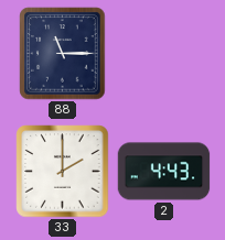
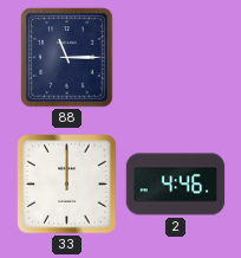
33: 2:00 -> 12:00 (67, 185)
2: 4:43 -> 4:46 (176, 185)
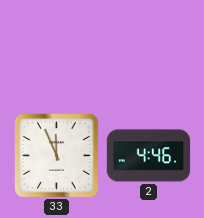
88: 11:15 -> none (67, 58)
33: 12:00 -> 11:56 (57, 156)
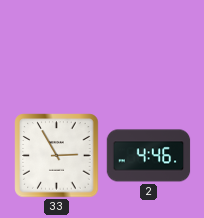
33: 11:56 -> 2:55 (57, 156)
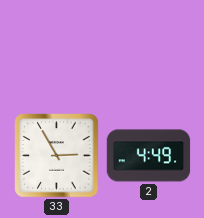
2: 4:46 -> 4:49 (149, 156)
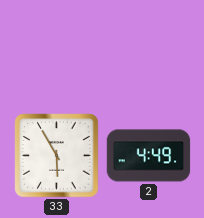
33: 2:55 -> 5:55 (57, 156)
